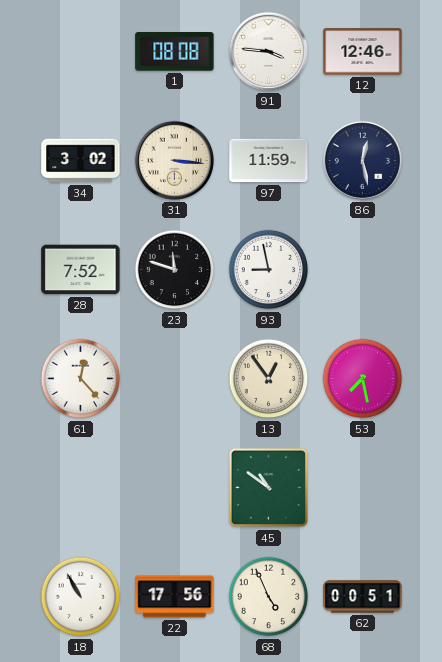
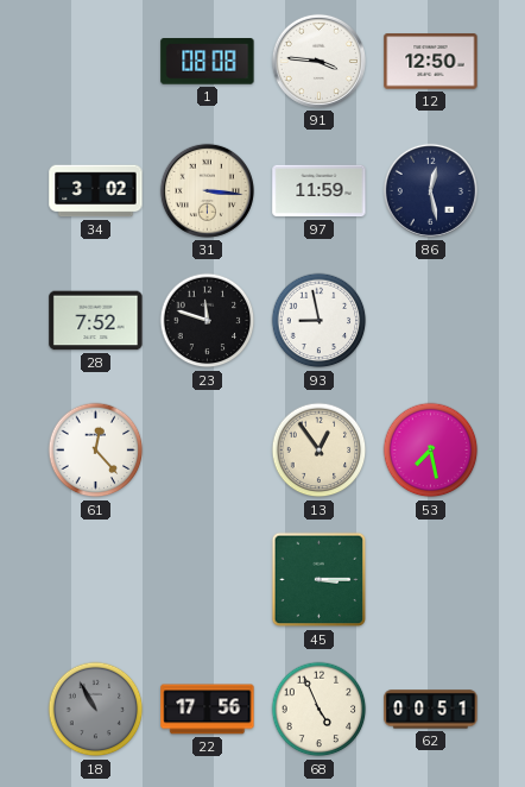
12: 12:46 -> 12:50 (431, 62)
45: 10:51 -> 3:15 (320, 580)
18 dial: white -> grey (96, 710)
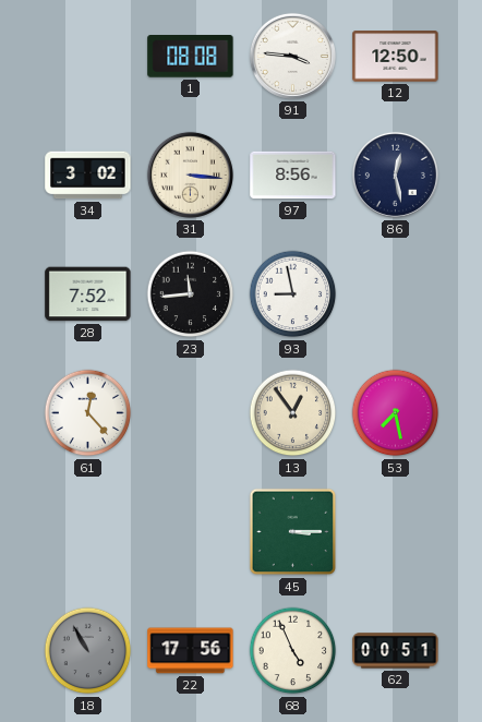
97: 11:59 -> 8:56 (293, 176)
23: 11:48 -> 11:44 (191, 294)
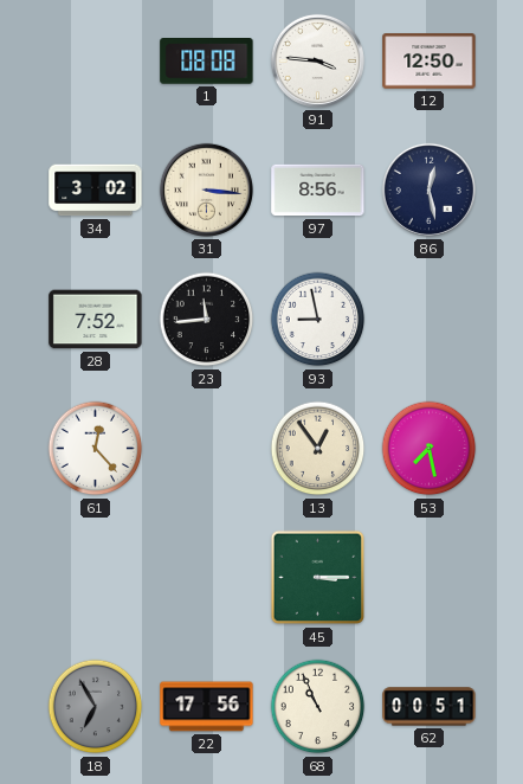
18: 10:55 -> 6:55 (96, 707)
68: 4:56 -> 10:56 (318, 707)
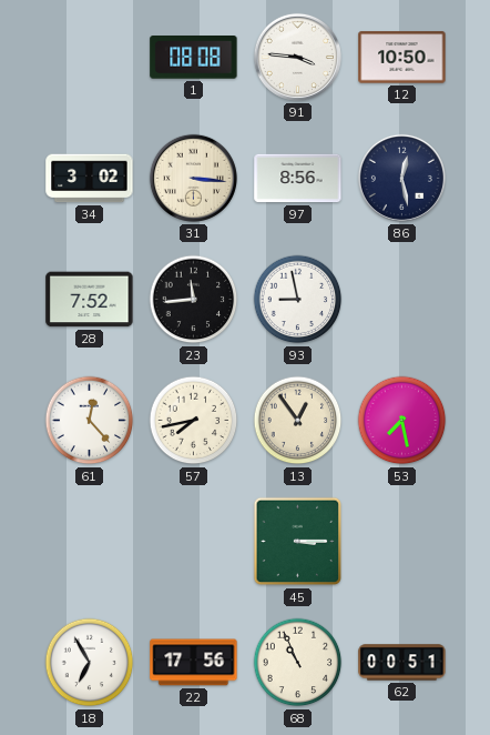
12: 12:50 -> 10:50 (402, 58)
57: none -> 7:43 (194, 421)
18 dial: grey -> white (90, 663)
